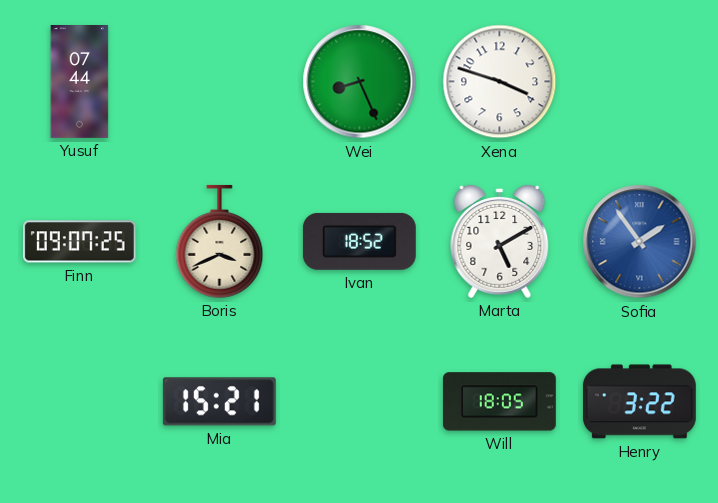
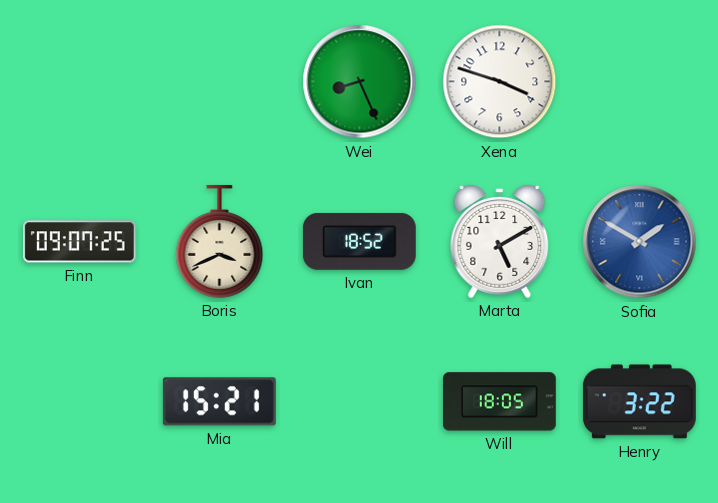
Yusuf: 07:44 -> none (80, 82)
Sofia: 1:54 -> 1:50 (640, 242)
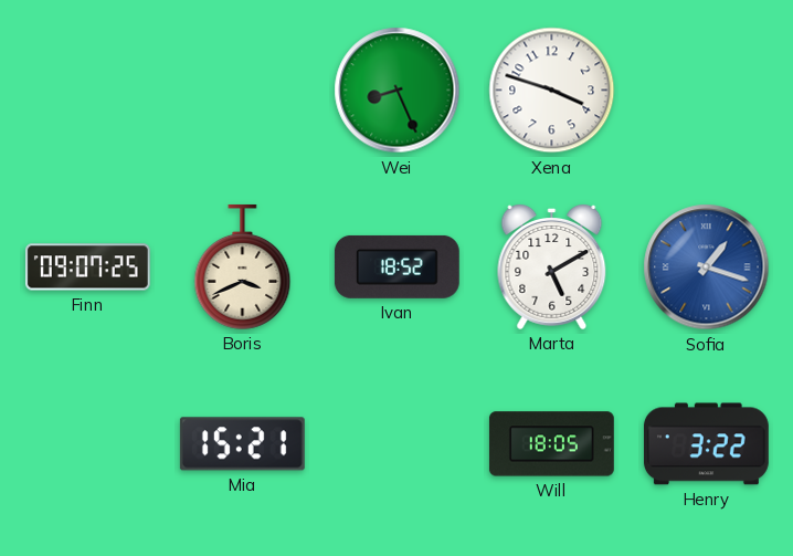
Sofia: 1:50 -> 1:18 (707, 267)
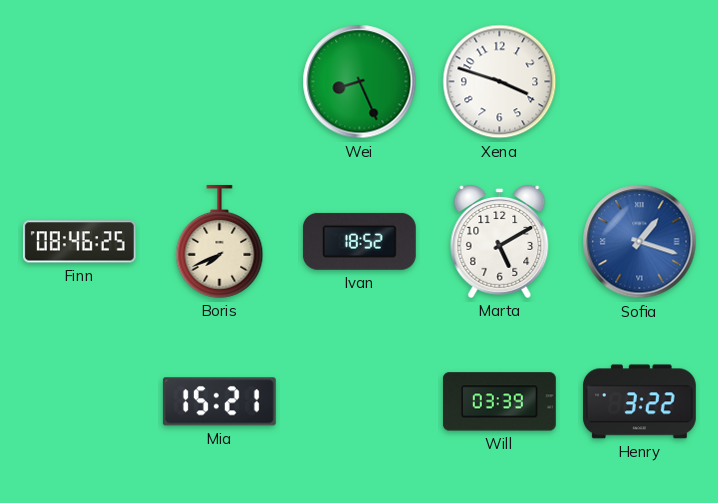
Finn: 09:07 -> 08:46 (79, 242)
Boris: 3:41 -> 7:41 (220, 241)
Will: 18:05 -> 03:39 (499, 402)
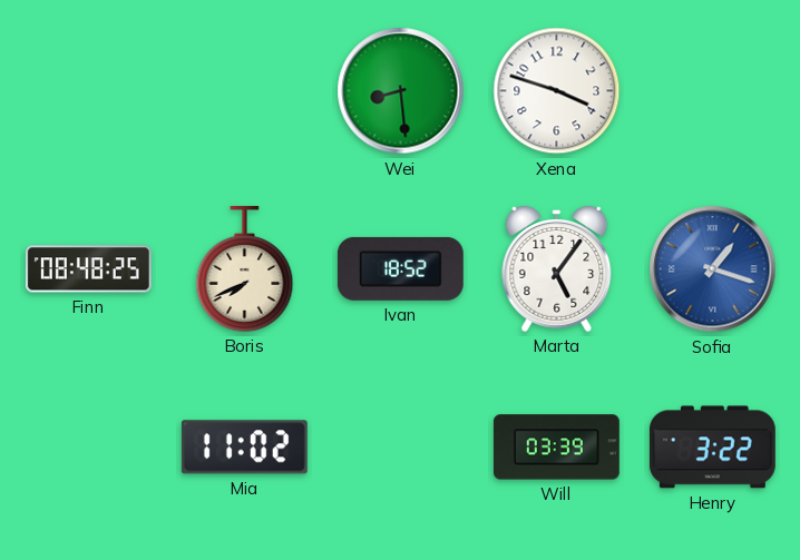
Wei: 8:26 -> 8:29 (401, 91)
Finn: 08:46 -> 08:48 (88, 269)
Marta: 5:10 -> 5:06 (557, 268)
Mia: 15:21 -> 11:02 (244, 448)
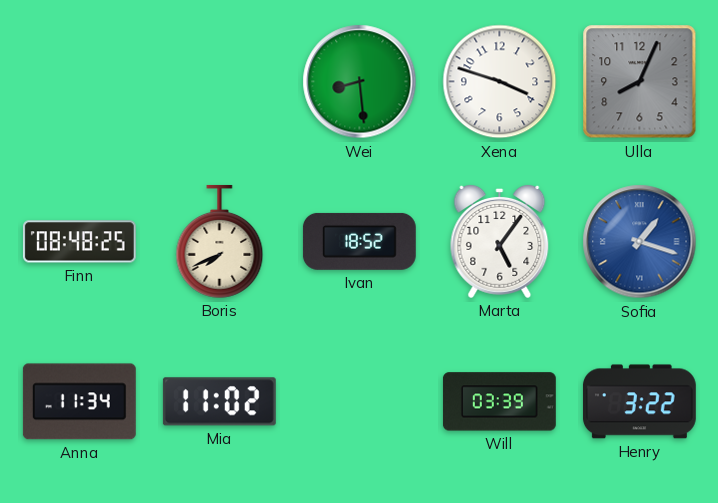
Ulla: none -> 8:04 (640, 82)
Anna: none -> 11:34 (79, 402)
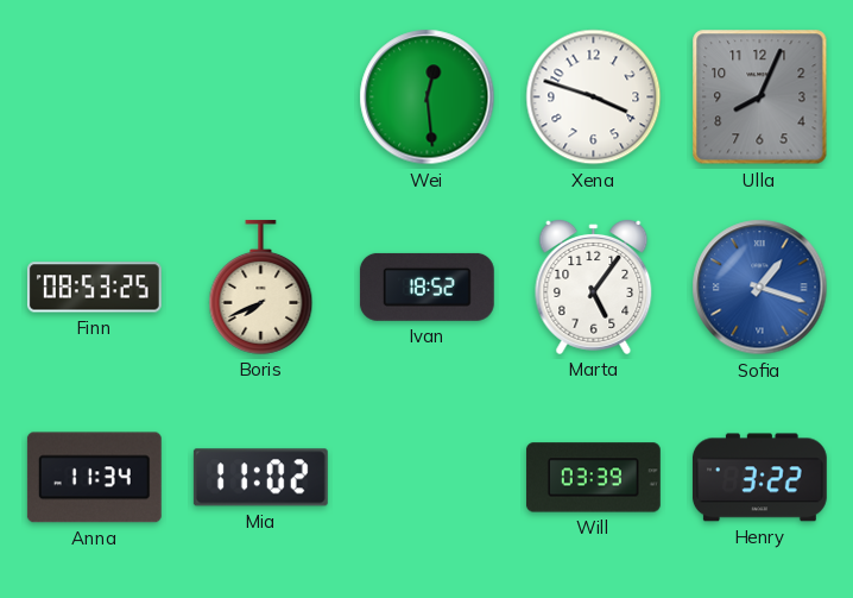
Wei: 8:29 -> 12:29 (428, 97)
Finn: 08:48 -> 08:53 (94, 288)
